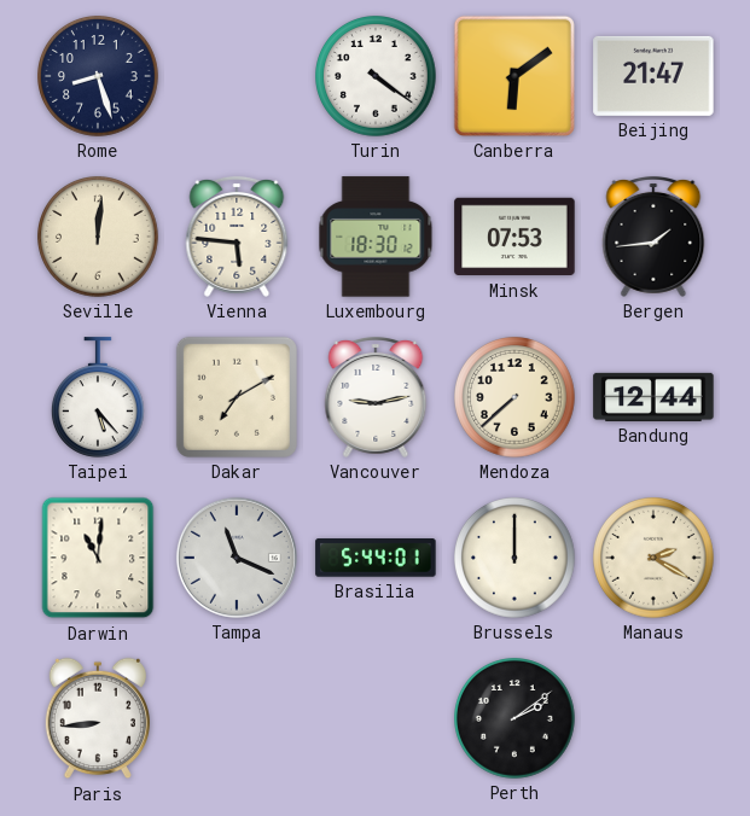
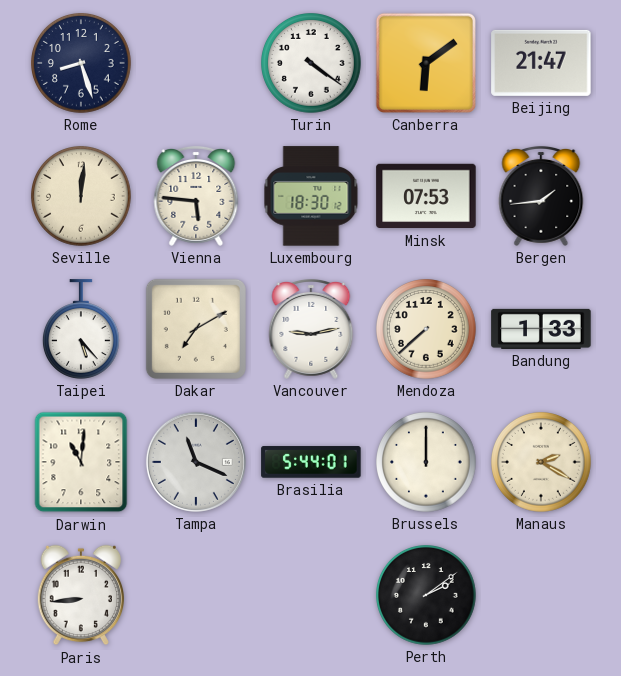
Bandung: 12:44 -> 1:33 (541, 329)
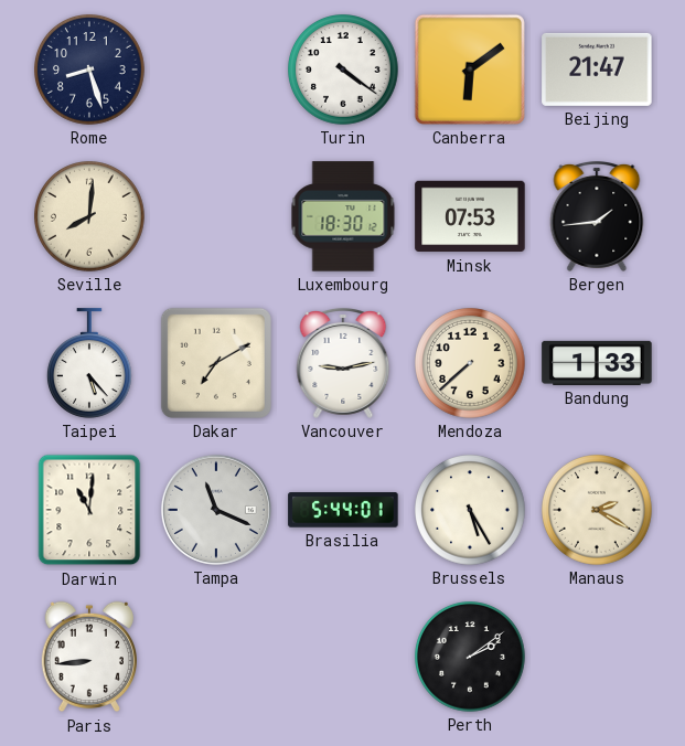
Seville: 12:01 -> 8:01 (90, 217)
Vienna: 5:46 -> none (196, 196)
Brussels: 12:00 -> 5:25 (471, 511)
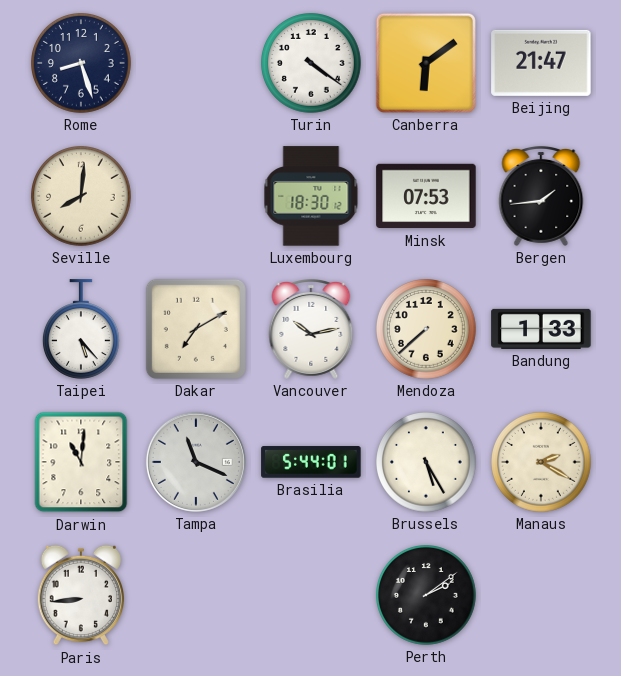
Vancouver: 9:13 -> 10:13 (311, 329)
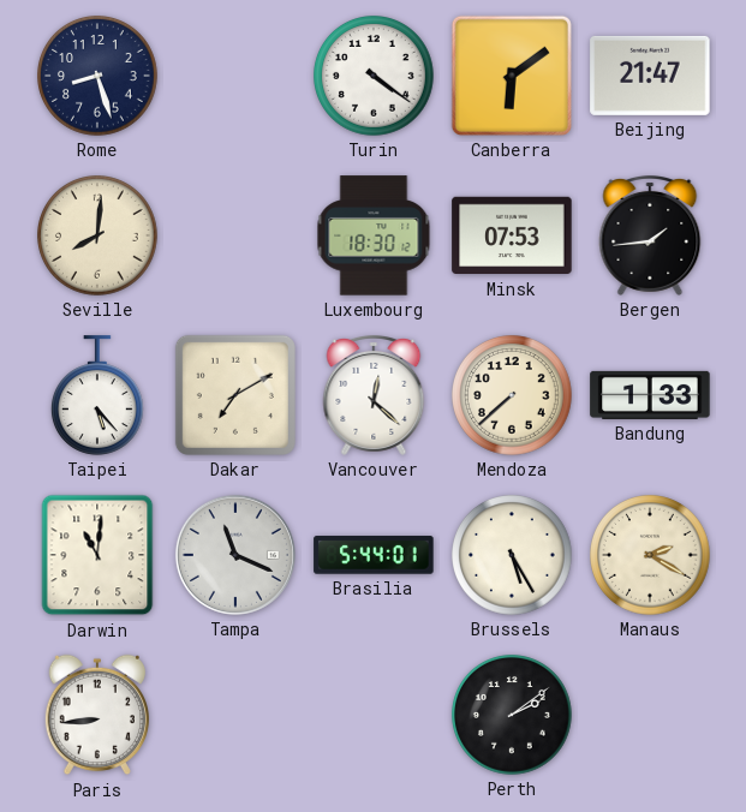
Vancouver: 10:13 -> 12:22 (374, 395)
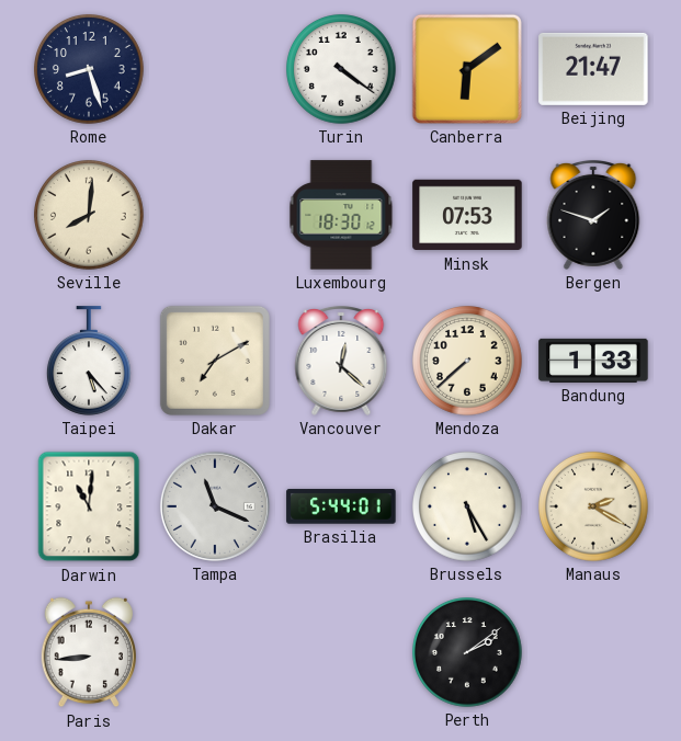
Bergen: 1:44 -> 1:48 (593, 215)
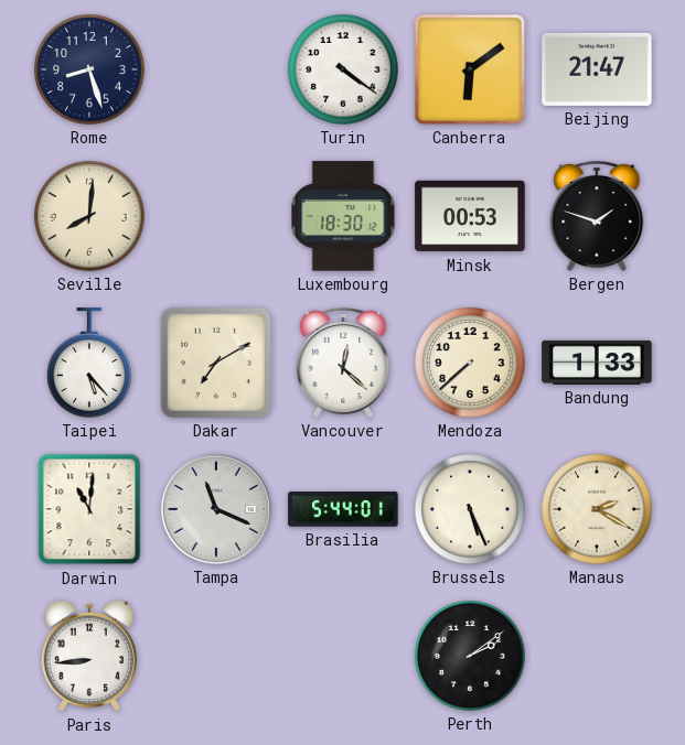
Minsk: 07:53 -> 00:53 (470, 216)
Brussels: 5:25 -> 5:26 (471, 510)
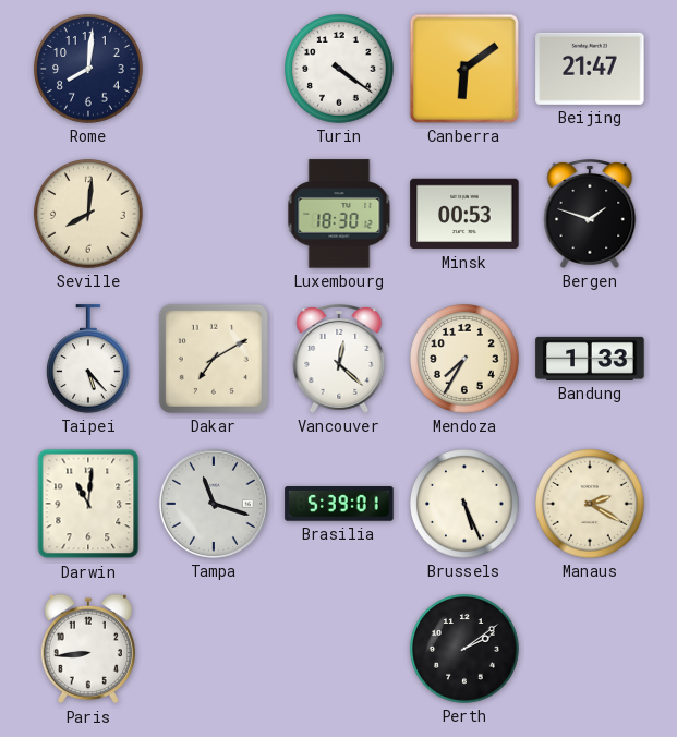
Rome: 8:27 -> 8:01 (89, 70)
Mendoza: 7:38 -> 7:35 (466, 360)
Tampa: 11:19 -> 11:18 (214, 504)
Brasilia: 5:44 -> 5:39 (339, 504)
